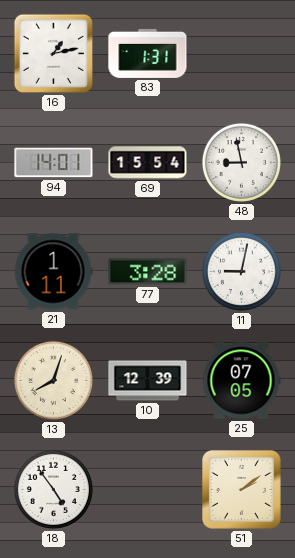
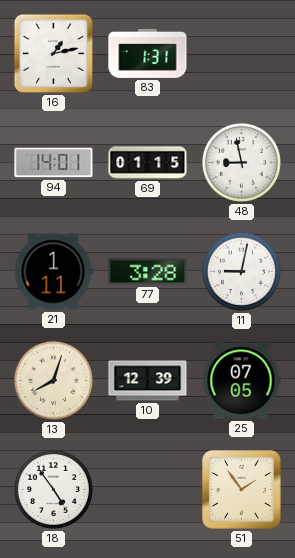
69: 15:54 -> 01:15 (148, 163)
51: 2:09 -> 1:54 (242, 490)
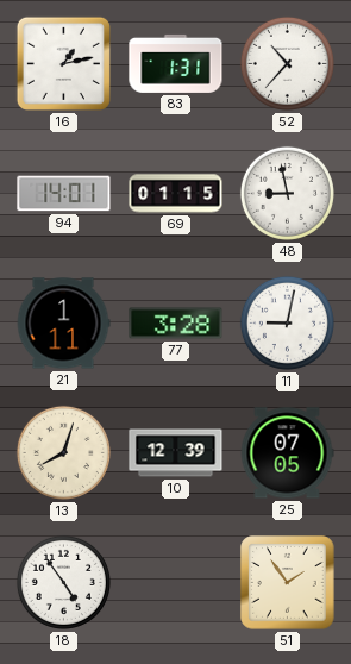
52: none -> 10:37 (287, 63)
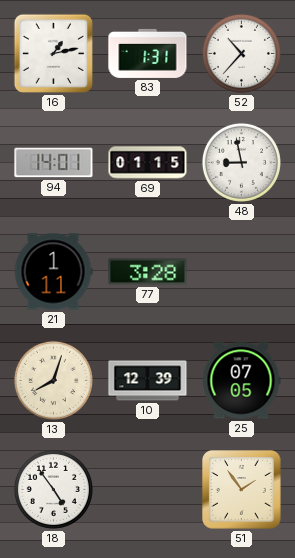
11: 9:02 -> none (287, 322)
